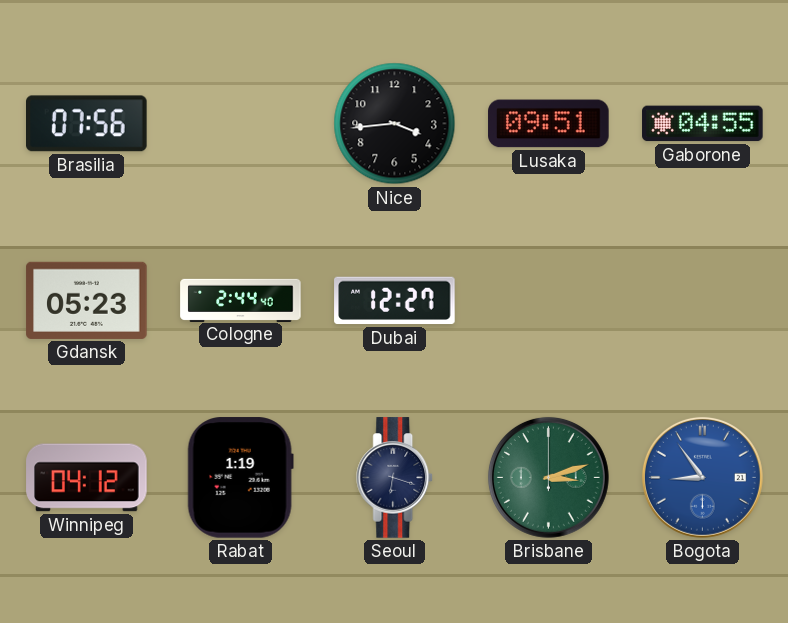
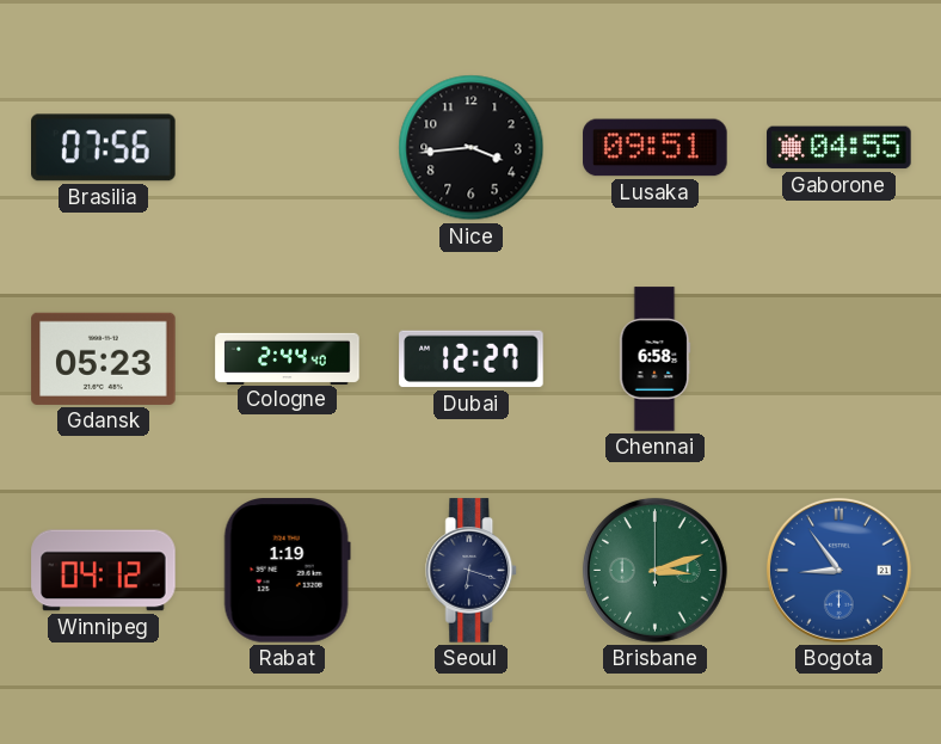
Chennai: none -> 6:58 (656, 359)
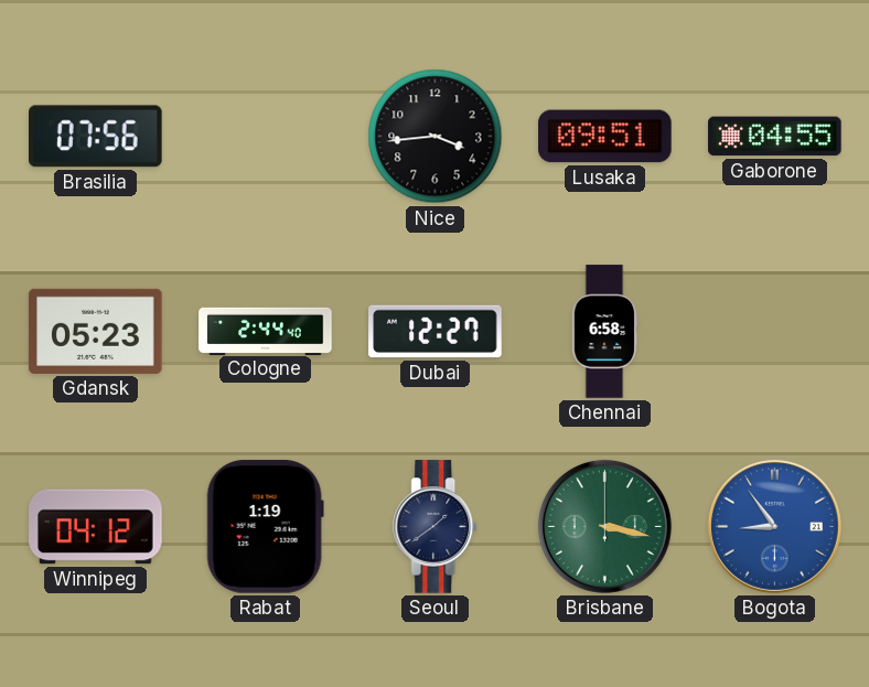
Seoul: 6:18 -> 1:39 (436, 527)
Brisbane: 3:12 -> 3:17 (604, 526)
